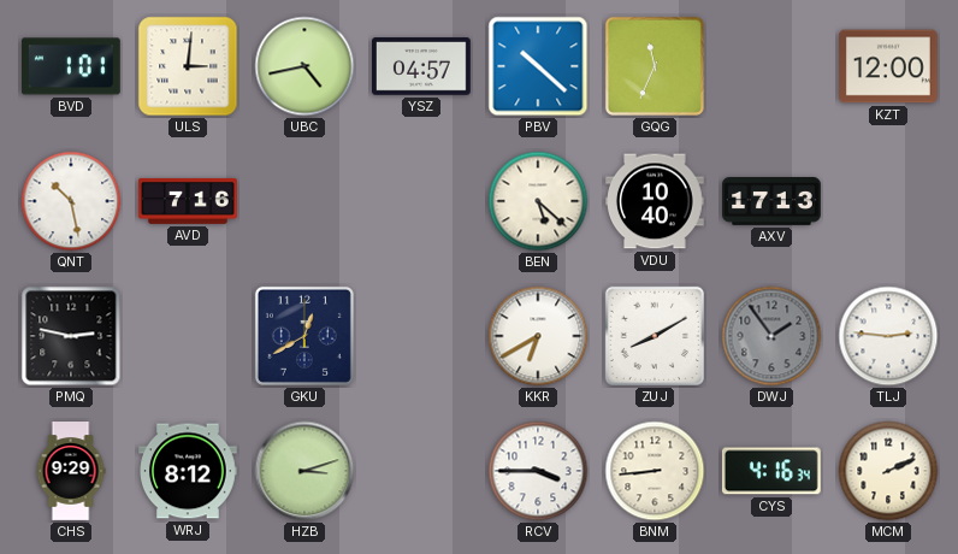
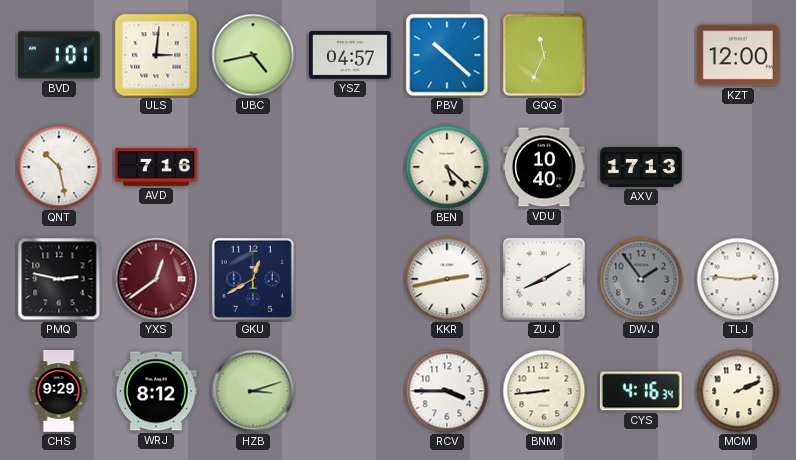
YXS: none -> 12:39 (156, 279)
KKR: 6:40 -> 2:43 (447, 279)
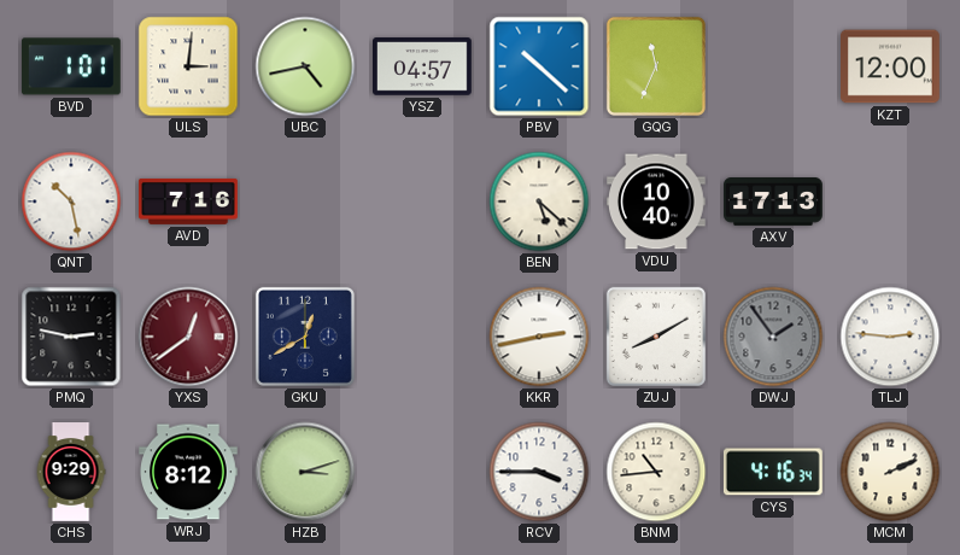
BNM: 8:44 -> 10:44 (656, 472)
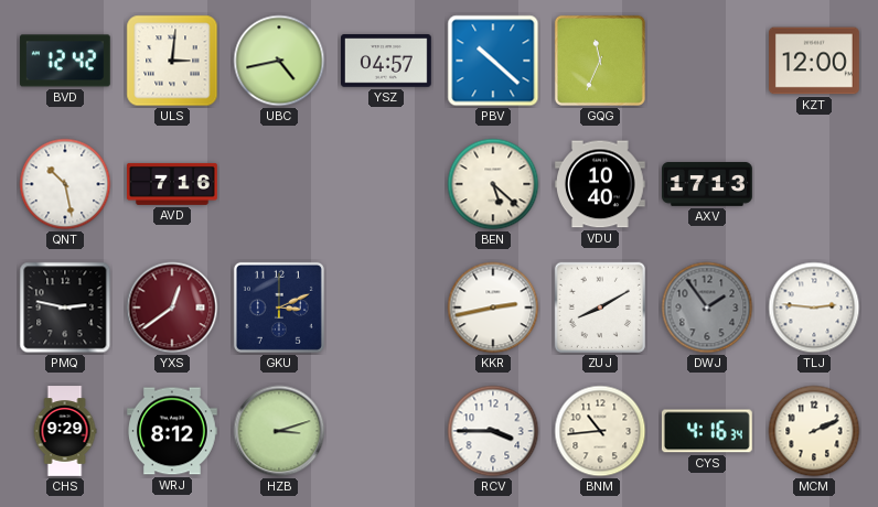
BVD: 1:01 -> 12:42 (65, 61)
GKU: 12:40 -> 3:11 (279, 308)
